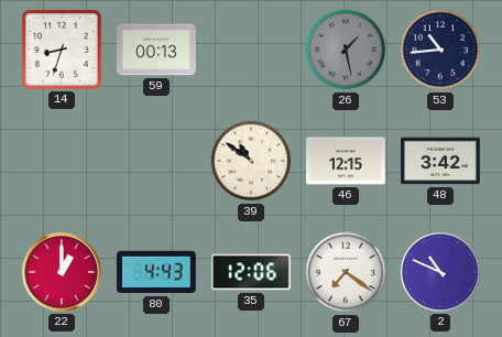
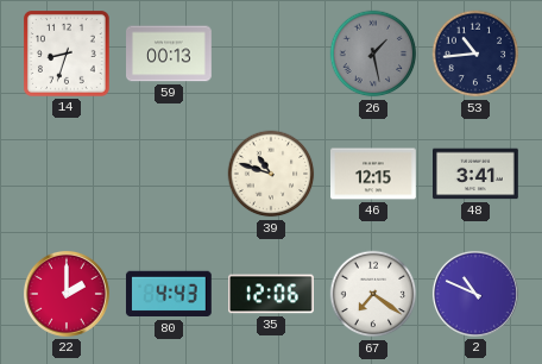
39: 10:51 -> 10:48 (271, 174)
48: 3:42 -> 3:41 (477, 174)
22: 1:00 -> 2:00 (67, 294)
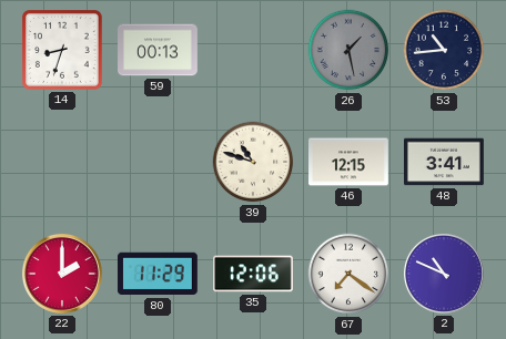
80: 4:43 -> 11:29 (158, 274)
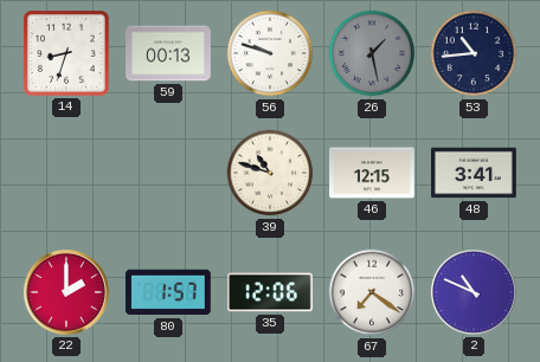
56: none -> 9:48 (270, 53)
80: 11:29 -> 1:57 (168, 292)
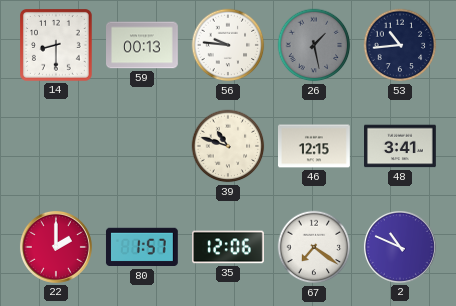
14: 8:33 -> 8:30 (57, 46)
56: 9:48 -> 9:46 (228, 45)
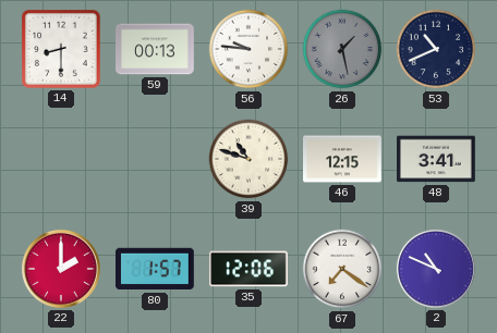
53: 10:44 -> 10:41 (436, 49)
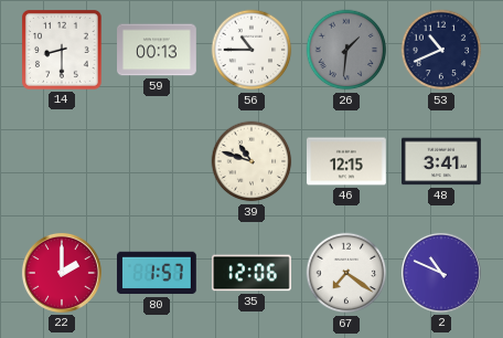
56: 9:46 -> 10:45 (251, 50)
26: 1:28 -> 1:31 (346, 50)
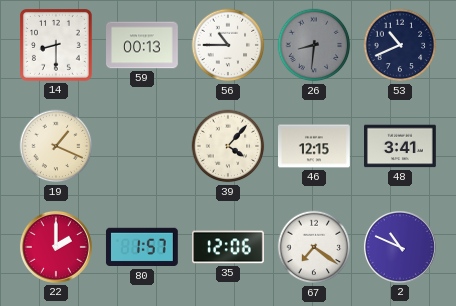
26: 1:31 -> 8:31 (314, 45)
19: none -> 1:19 (56, 146)
39: 10:48 -> 4:07 (228, 146)
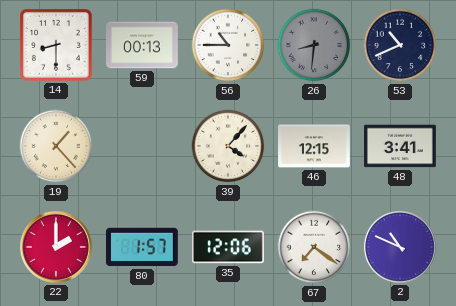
19: 1:19 -> 1:23 (56, 146)
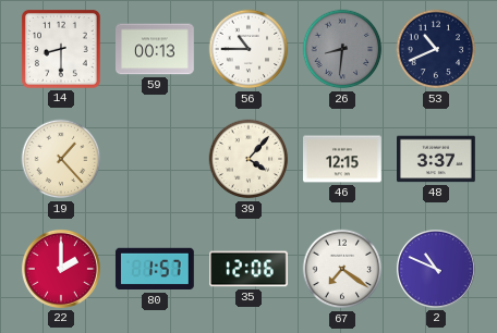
48: 3:41 -> 3:37 (437, 159)
